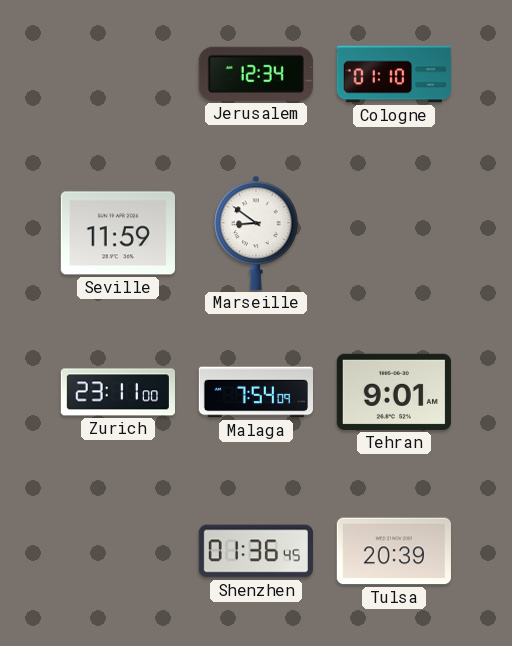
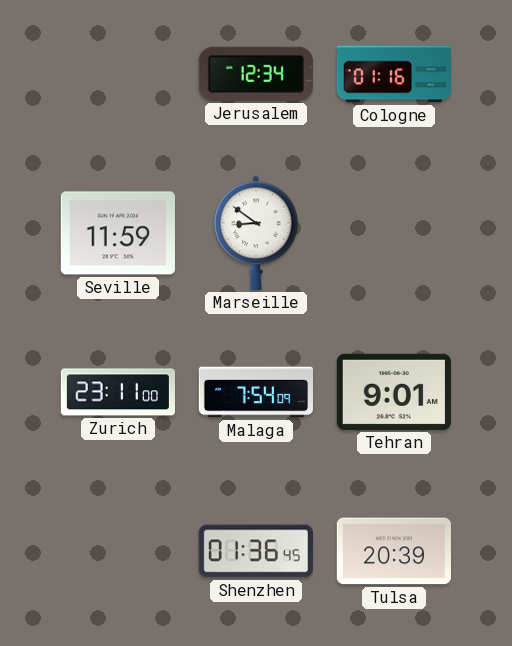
Cologne: 01:10 -> 01:16 (393, 74)
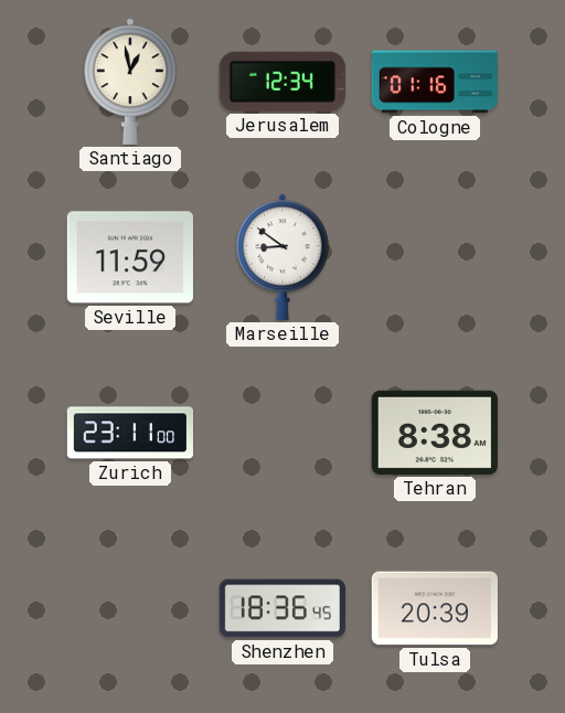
Santiago: none -> 12:58 (130, 82)
Malaga: 7:54 -> none (255, 392)
Tehran: 9:01 -> 8:38 (435, 433)
Shenzhen: 01:36 -> 18:36 (282, 608)
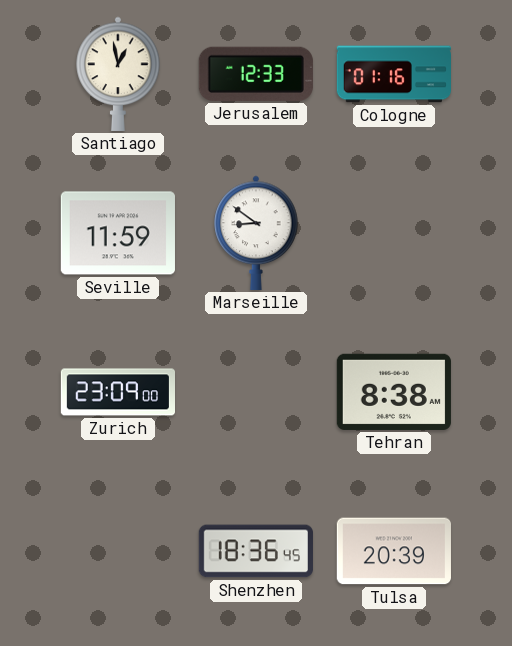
Jerusalem: 12:34 -> 12:33 (256, 74)
Zurich: 23:11 -> 23:09 (117, 392)
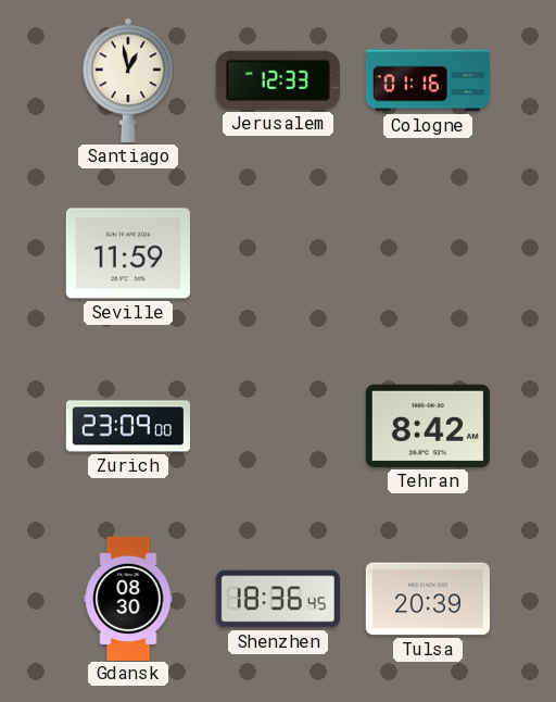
Marseille: 8:51 -> none (256, 233)
Tehran: 8:38 -> 8:42 (428, 426)
Gdansk: none -> 08:30 (128, 598)
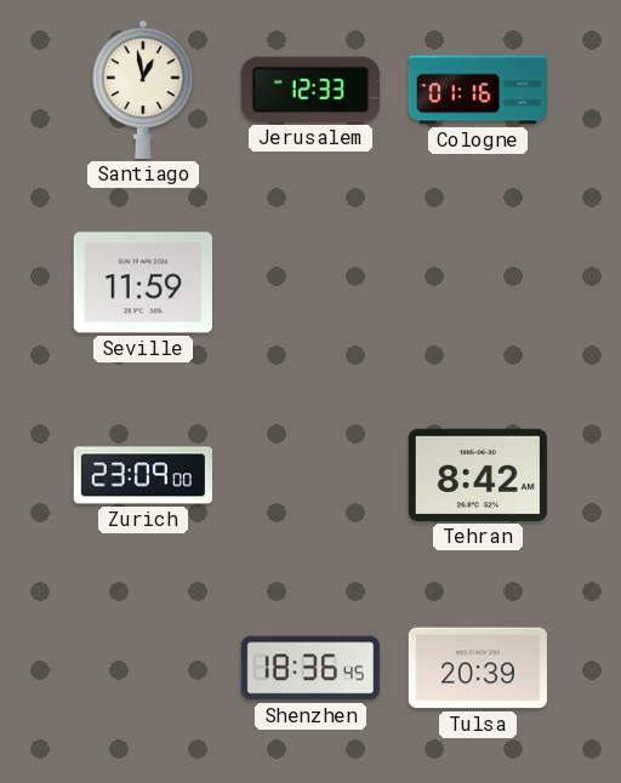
Gdansk: 08:30 -> none (128, 598)
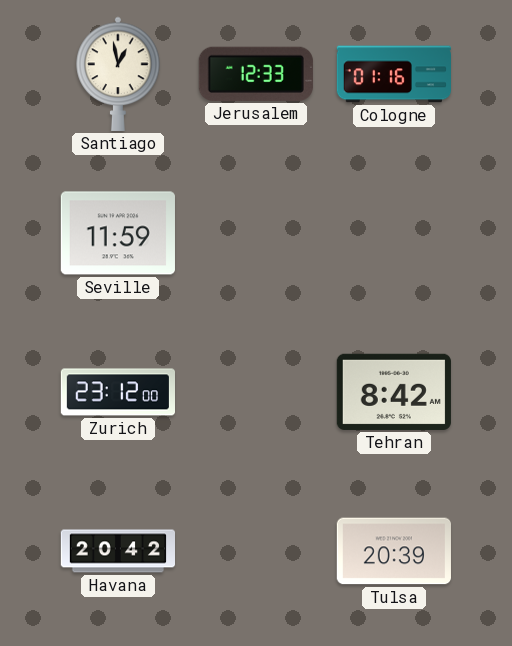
Zurich: 23:09 -> 23:12 (117, 392)
Havana: none -> 20:42 (117, 551)
Shenzhen: 18:36 -> none (310, 668)
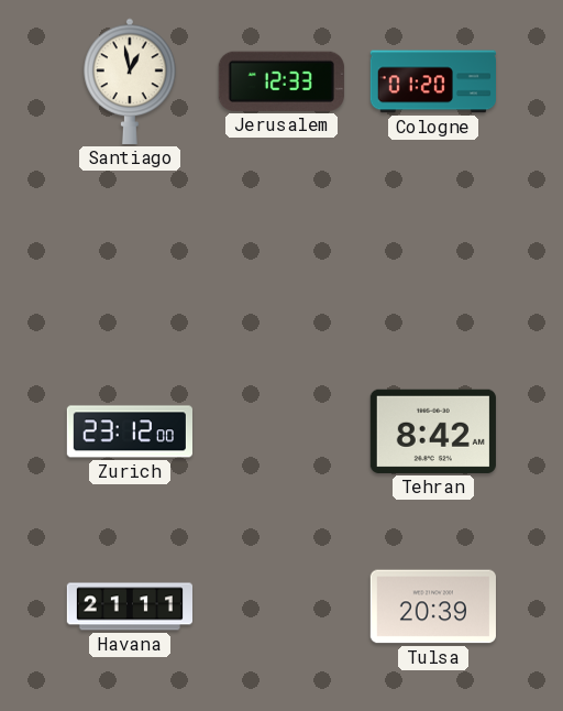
Cologne: 01:16 -> 01:20 (432, 81)
Seville: 11:59 -> none (118, 233)
Havana: 20:42 -> 21:11 (129, 606)
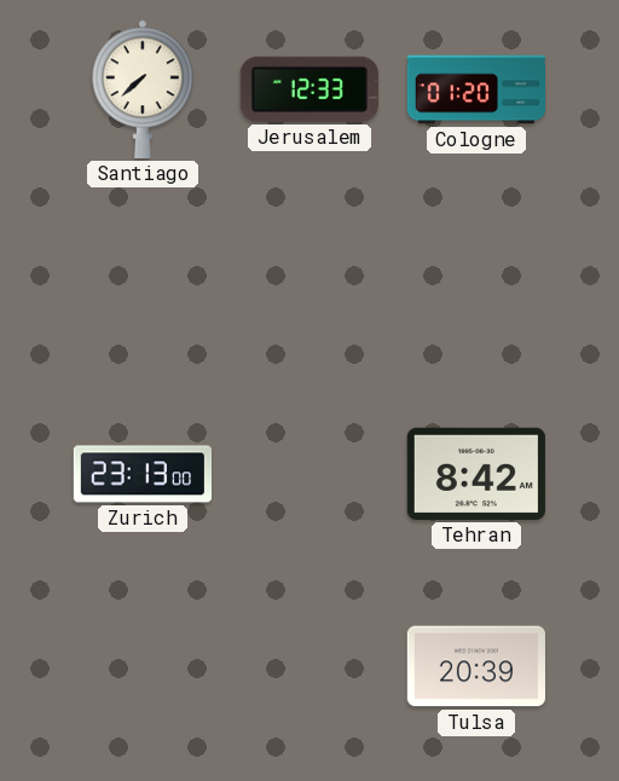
Santiago: 12:58 -> 7:38 (143, 89)
Zurich: 23:12 -> 23:13 (141, 474)
Havana: 21:11 -> none (129, 606)
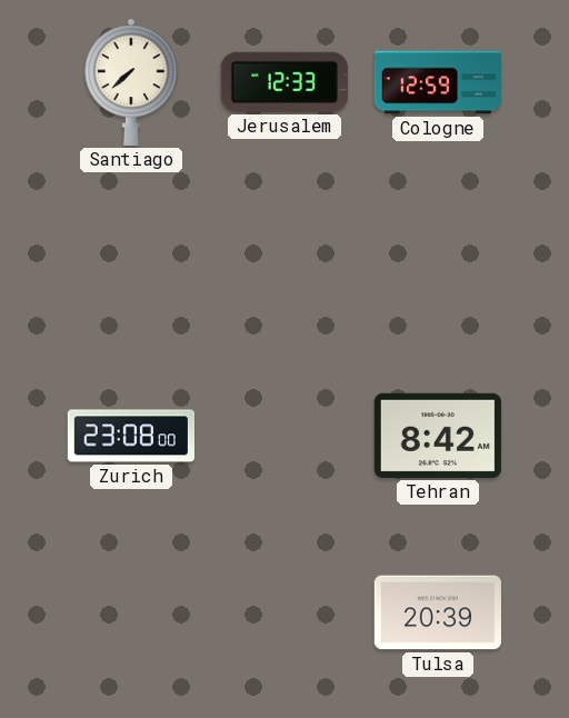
Cologne: 01:20 -> 12:59 (437, 82)
Zurich: 23:13 -> 23:08 (130, 436)
